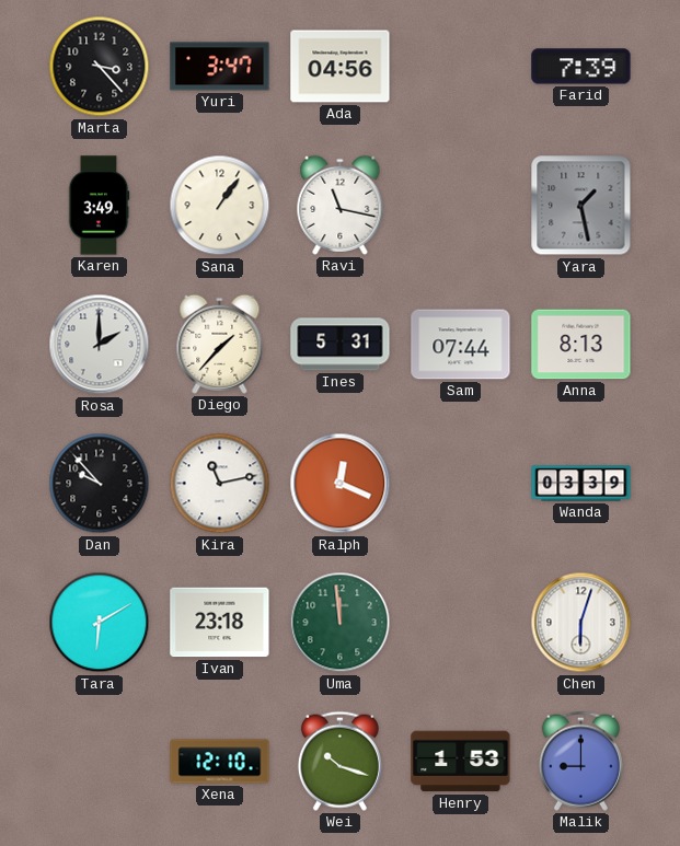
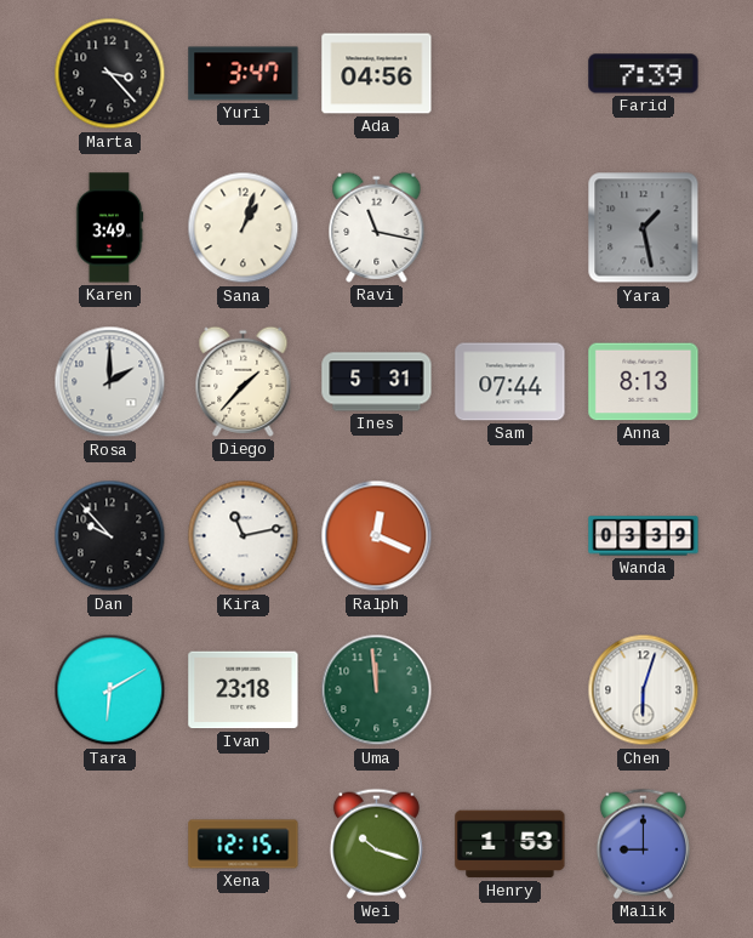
Sana: 1:06 -> 1:03 (244, 228)
Xena: 12:10 -> 12:15 (244, 845)
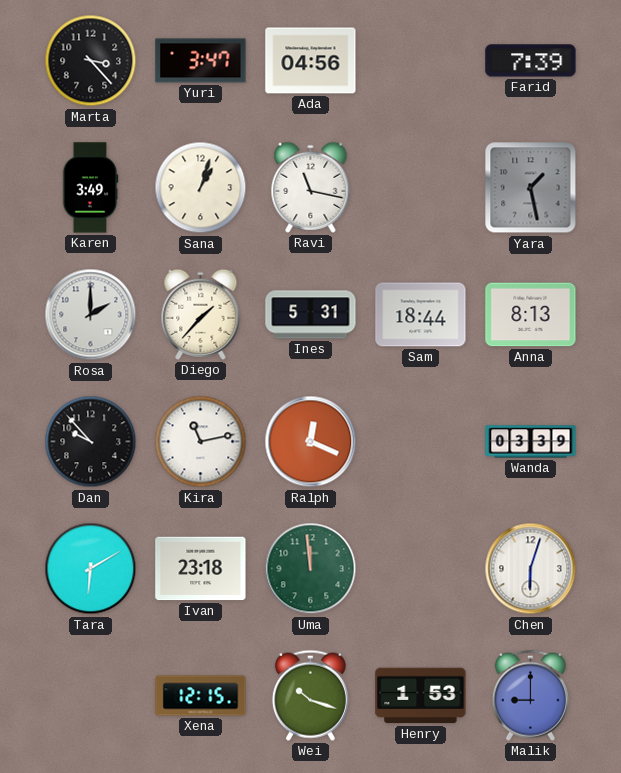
Sam: 07:44 -> 18:44 (421, 315)
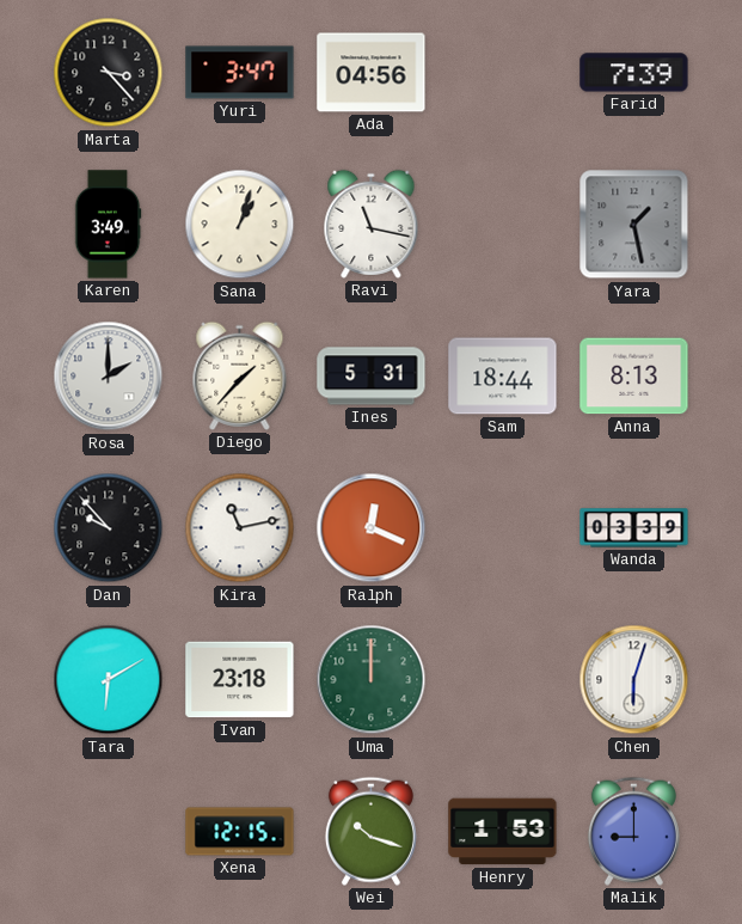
Uma: 11:59 -> 12:00 (372, 680)
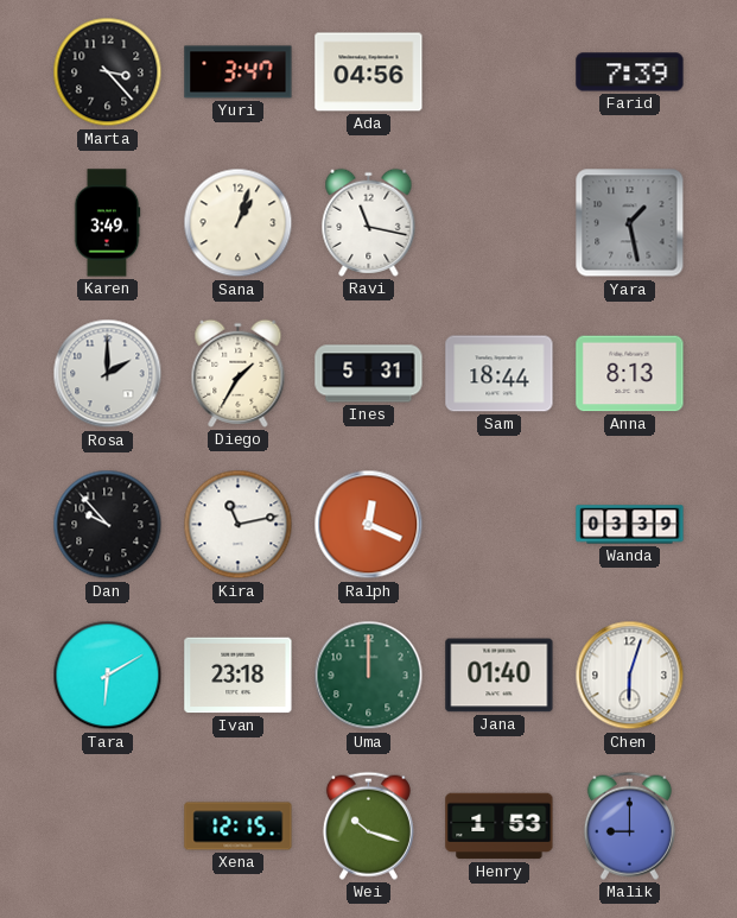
Diego: 1:37 -> 1:35 (239, 373)
Jana: none -> 01:40 (500, 676)
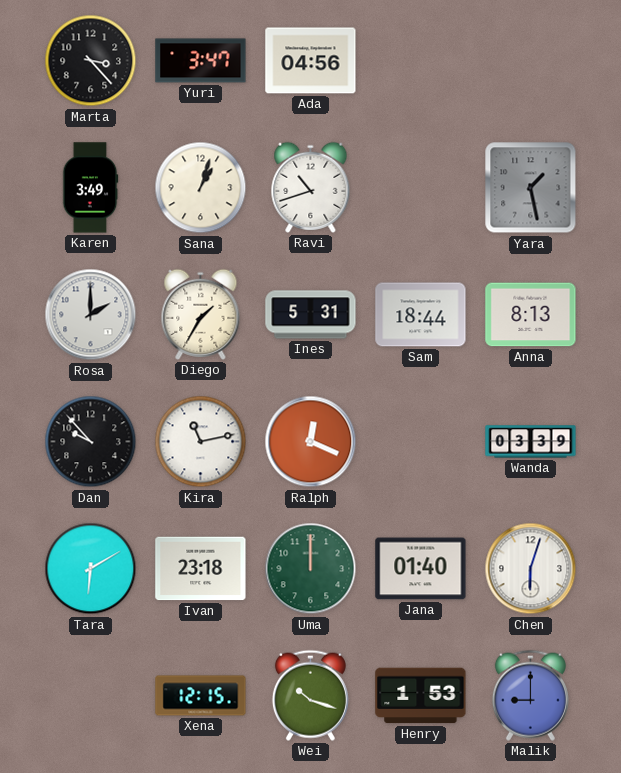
Farid: 7:39 -> none (630, 72)
Ravi: 11:17 -> 10:42 (311, 187)
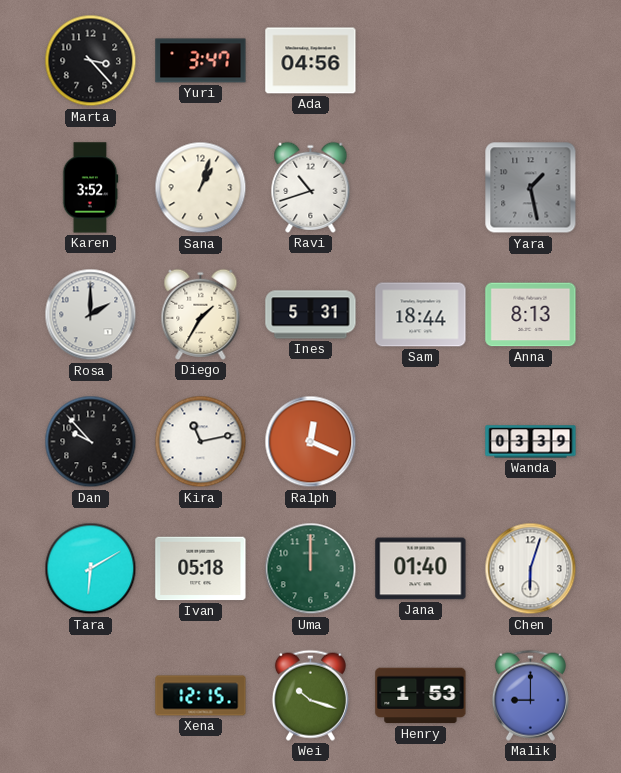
Karen: 3:49 -> 3:52 (90, 188)
Ivan: 23:18 -> 05:18 (201, 569)
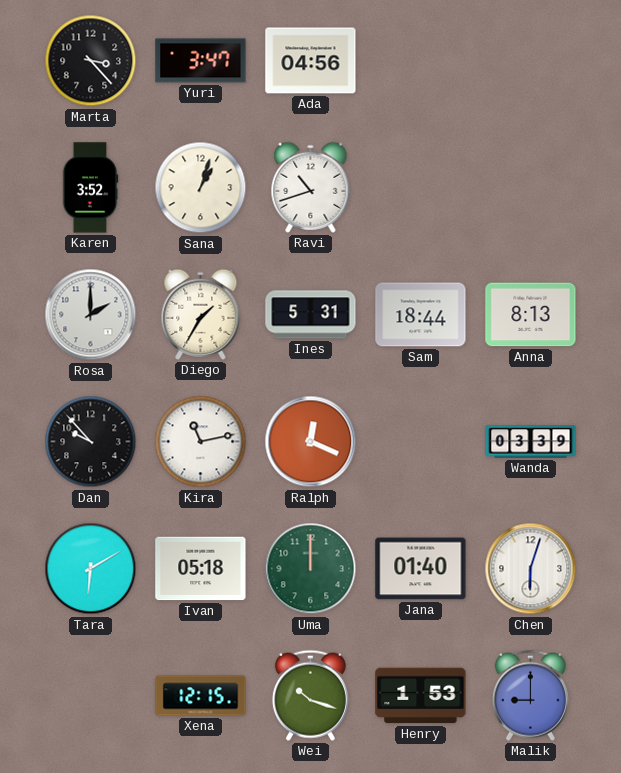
Yara: 1:28 -> none (531, 188)
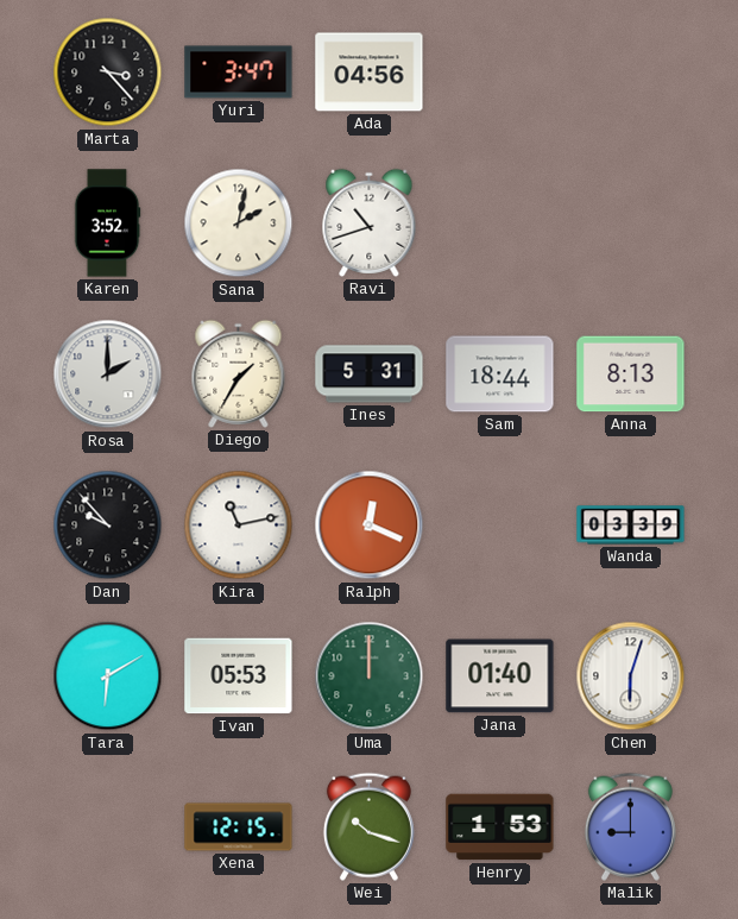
Sana: 1:03 -> 2:02 (239, 224)
Ivan: 05:18 -> 05:53 (239, 676)
